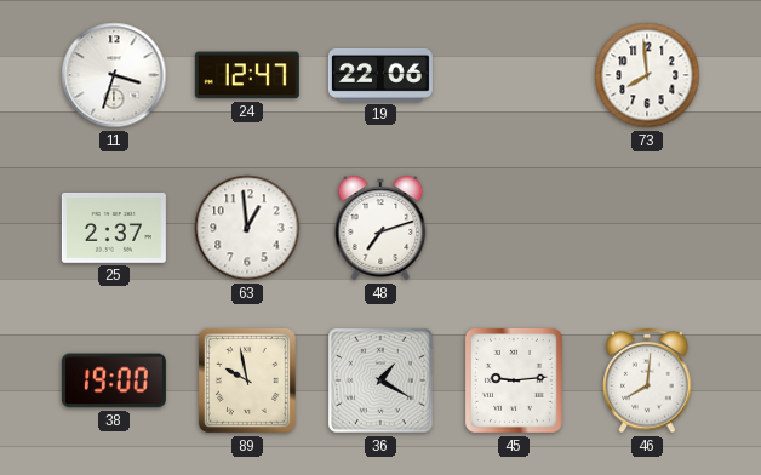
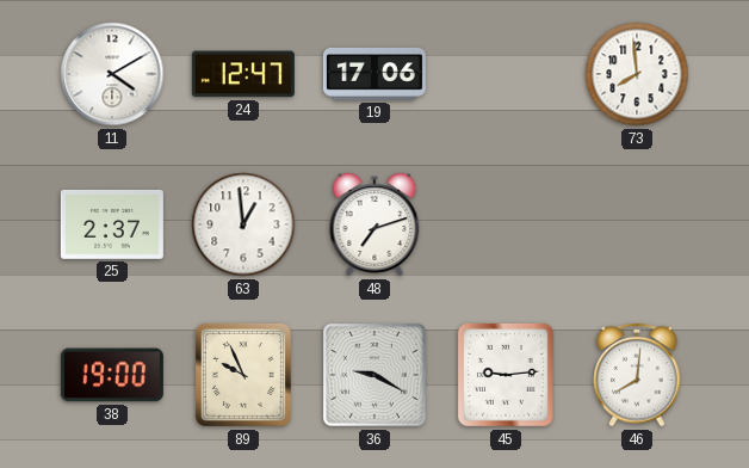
11: 3:33 -> 4:10 (112, 74)
19: 22:06 -> 17:06 (374, 74)
89: 9:58 -> 9:56 (243, 375)
36: 1:20 -> 9:20 (376, 376)
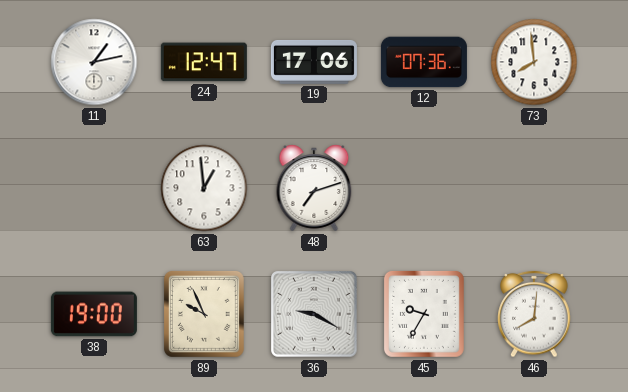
11: 4:10 -> 1:13 (94, 62)
12: none -> 07:36 (424, 62)
25: 2:37 -> none (112, 224)
45: 9:14 -> 9:35 (424, 314)
